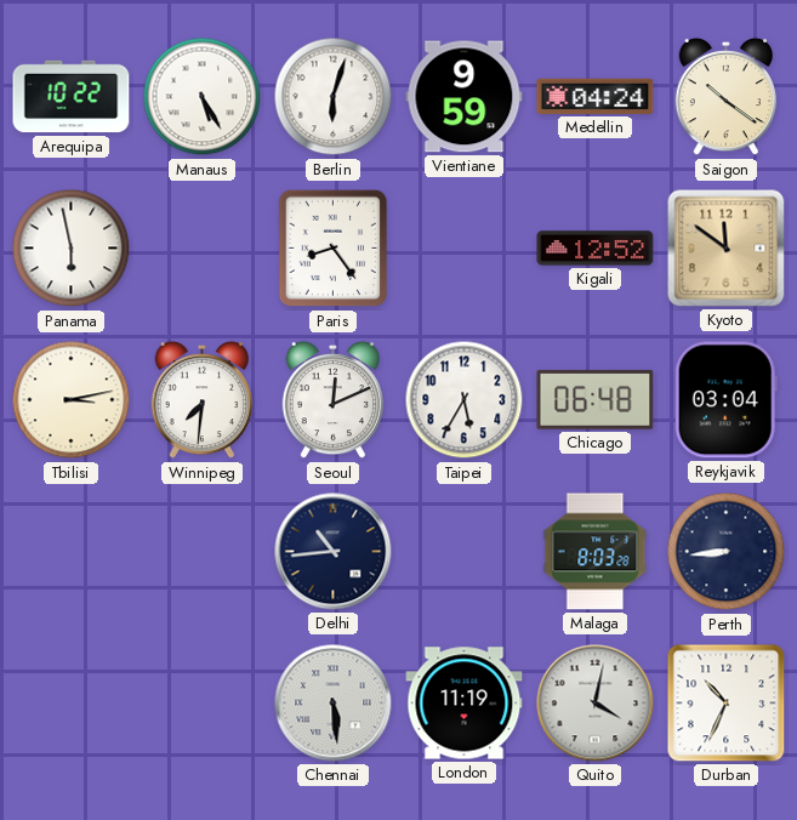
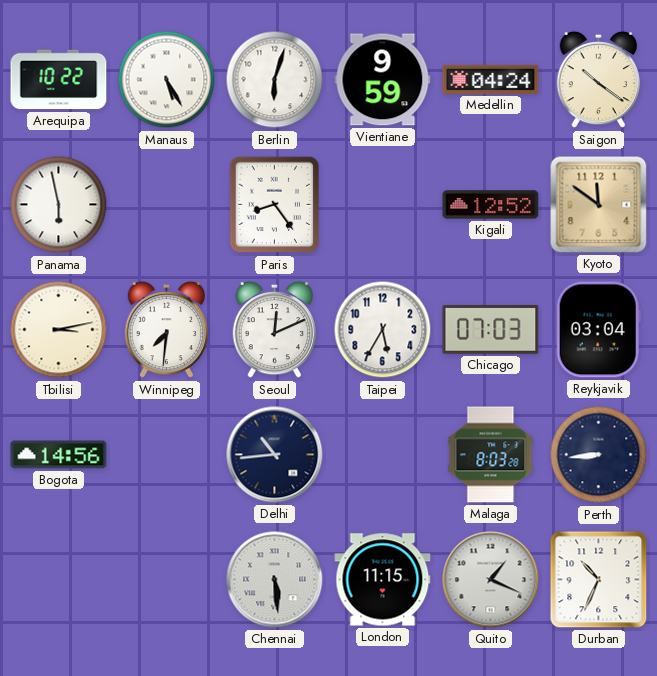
Chicago: 06:48 -> 07:03 (491, 329)
Bogota: none -> 14:56 (59, 455)
London: 11:19 -> 11:15 (383, 580)
Quito: 4:02 -> 1:19 (491, 580)
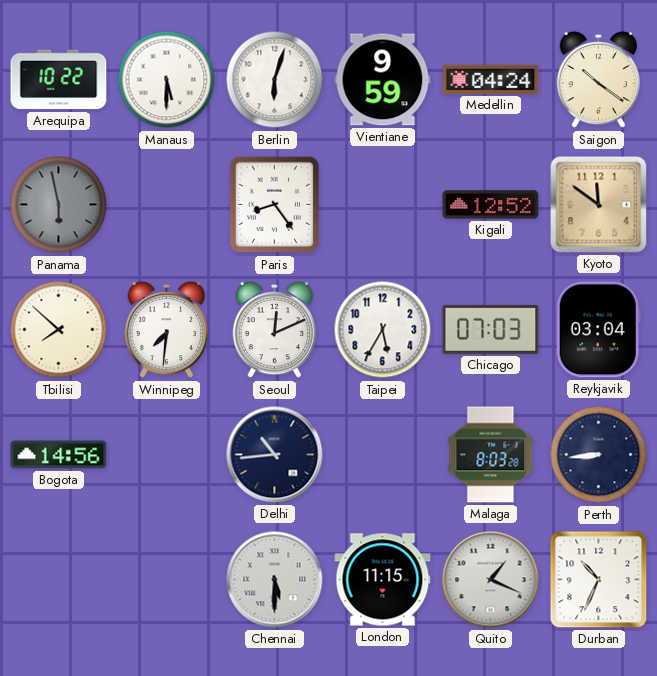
Manaus: 5:25 -> 5:30 (167, 80)
Panama dial: white -> grey (59, 205)
Tbilisi: 3:13 -> 7:52 (59, 330)
Chennai: 5:29 -> 5:30 (275, 580)
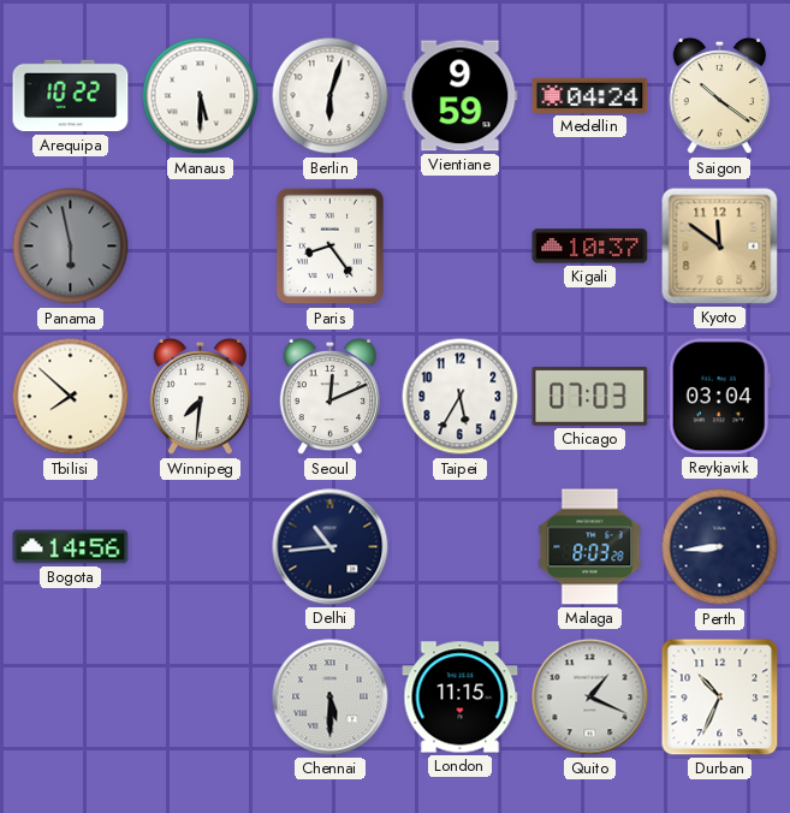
Kigali: 12:52 -> 10:37 (590, 247)
